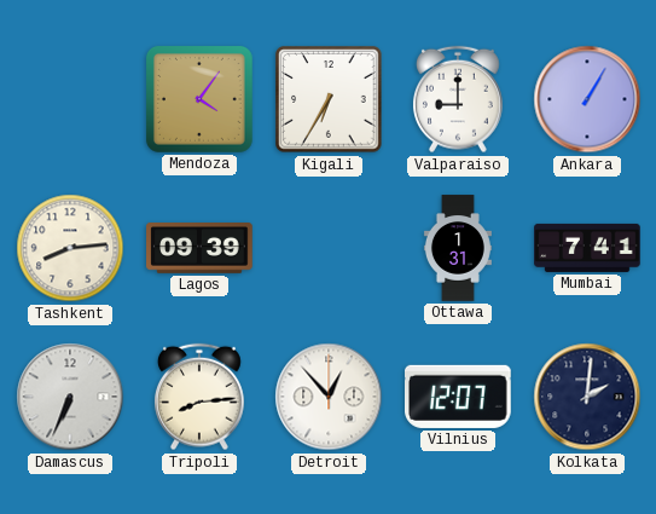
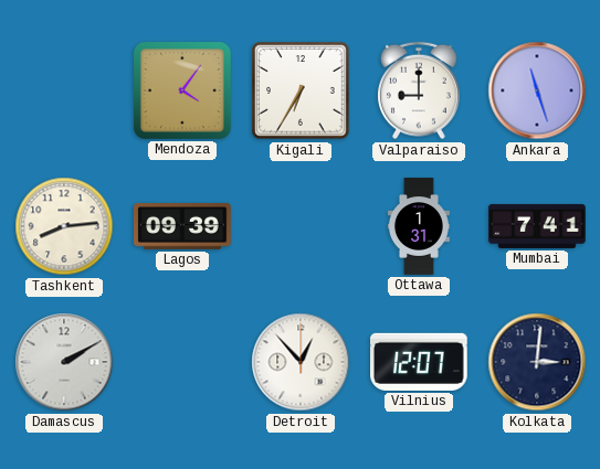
Ankara: 1:05 -> 11:27 (537, 90)
Damascus: 6:34 -> 2:10 (64, 362)
Tripoli: 8:14 -> none (199, 397)
Kolkata: 2:01 -> 3:01 (537, 362)
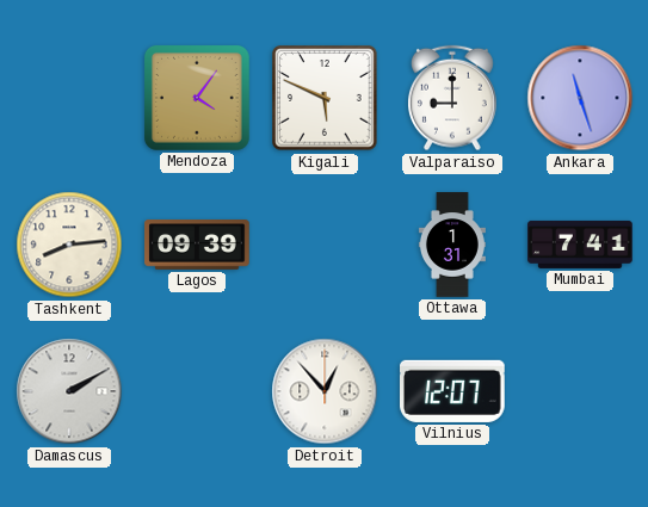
Kigali: 6:35 -> 5:49 (325, 98)
Kolkata: 3:01 -> none (537, 362)
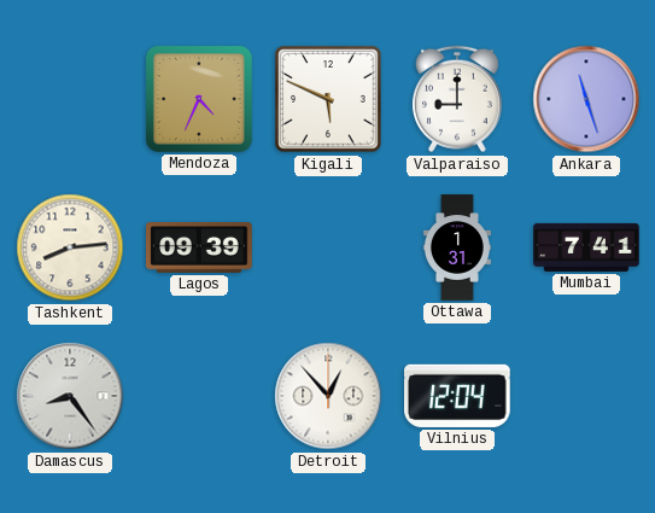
Mendoza: 4:06 -> 4:34 (199, 99)
Damascus: 2:10 -> 8:24 (70, 396)
Vilnius: 12:07 -> 12:04 (458, 396)
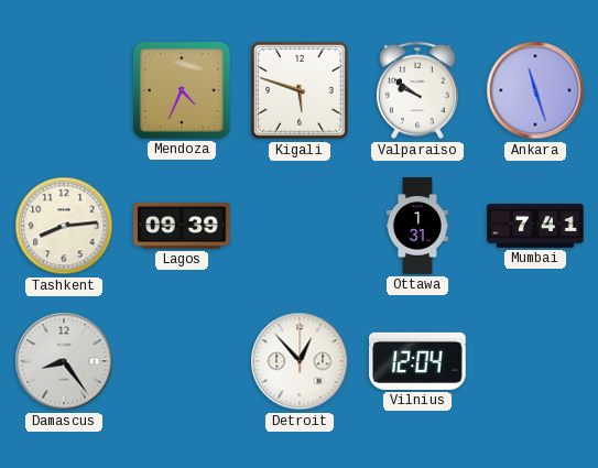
Kigali: 5:49 -> 5:48 (300, 90)
Valparaiso: 9:00 -> 9:51 (417, 90)
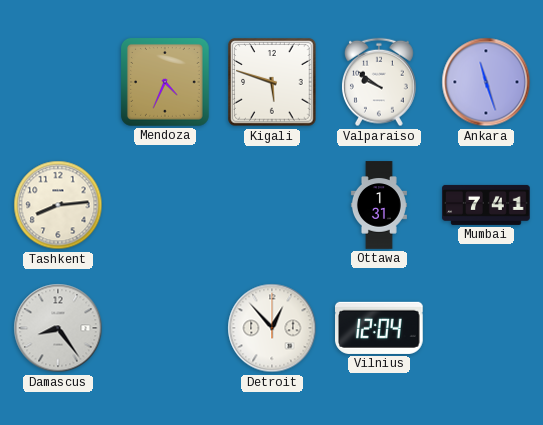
Lagos: 09:39 -> none (182, 227)
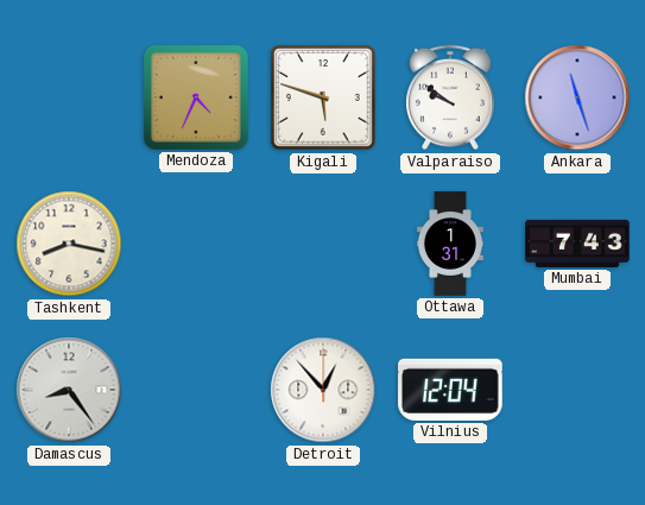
Tashkent: 8:14 -> 8:17 (69, 244)
Mumbai: 7:41 -> 7:43 (577, 244)
